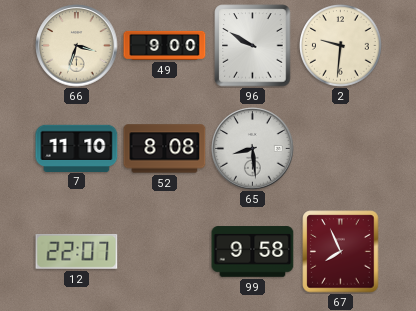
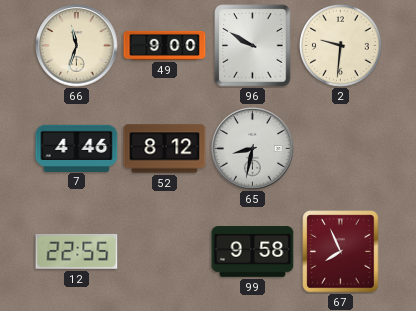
66: 3:33 -> 11:33 (77, 46)
7: 11:10 -> 4:46 (77, 148)
52: 8:08 -> 8:12 (165, 149)
65: 8:29 -> 8:32 (253, 149)
12: 22:07 -> 22:55 (77, 251)
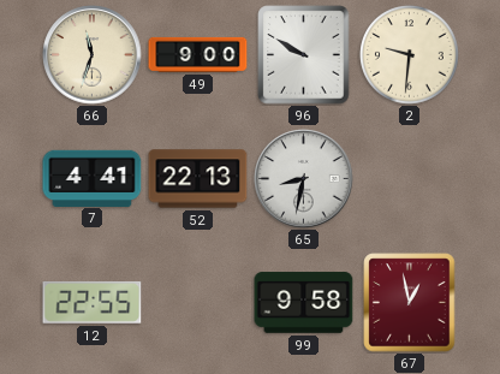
7: 4:46 -> 4:41 (93, 178)
52: 8:12 -> 22:13 (198, 179)
67: 7:56 -> 12:58 (410, 303)
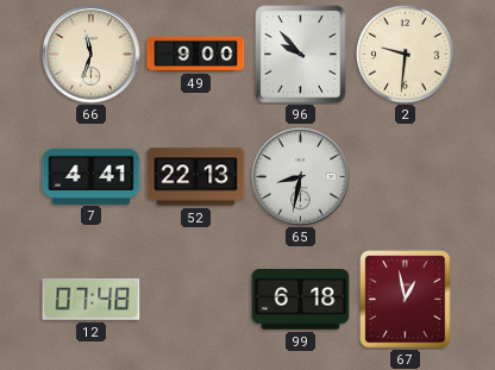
96: 9:50 -> 9:53 (301, 55)
12: 22:55 -> 07:48 (92, 299)
99: 9:58 -> 6:18 (301, 300)
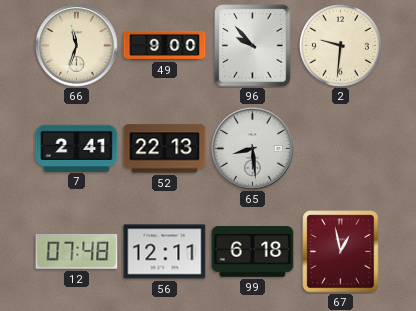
7: 4:41 -> 2:41 (77, 148)
65: 8:32 -> 8:29 (253, 149)
56: none -> 12:11 (165, 252)
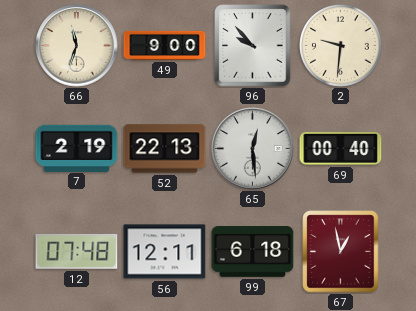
7: 2:41 -> 2:19 (77, 148)
65: 8:29 -> 12:29 (253, 149)
69: none -> 00:40 (341, 148)
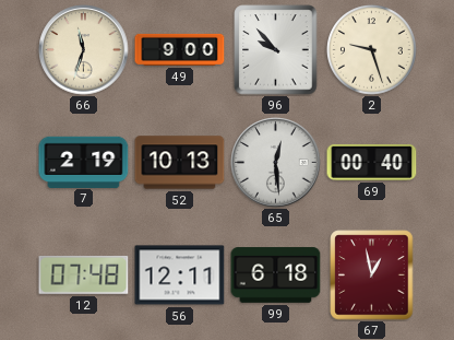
2: 9:31 -> 9:27 (372, 50)
52: 22:13 -> 10:13 (180, 163)
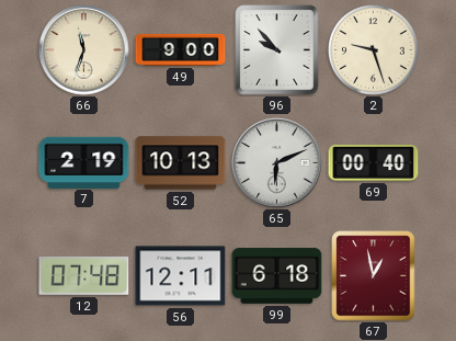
65: 12:29 -> 6:11 (277, 163)
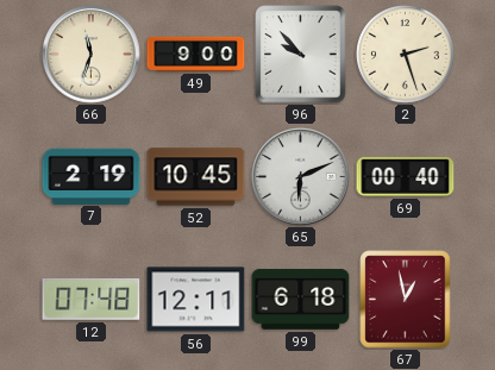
2: 9:27 -> 2:27 (406, 55)
52: 10:13 -> 10:45 (196, 177)
